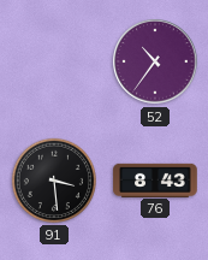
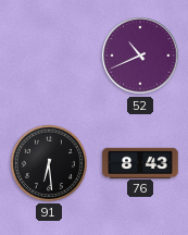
52: 10:36 -> 10:41 (140, 55)
91: 3:29 -> 6:29 (49, 163)
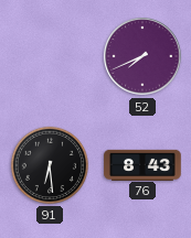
52: 10:41 -> 7:41 (142, 56)
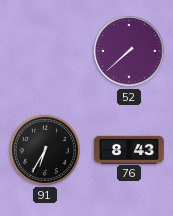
52: 7:41 -> 7:38 (129, 51)
91: 6:29 -> 6:35 (45, 150)
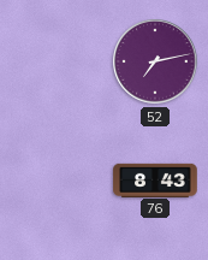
52: 7:38 -> 7:13 (155, 61)
91: 6:35 -> none (45, 150)
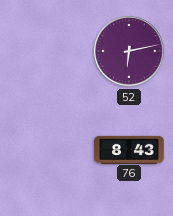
52: 7:13 -> 6:13 (129, 51)
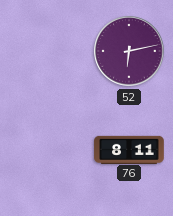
76: 8:43 -> 8:11 (129, 149)
